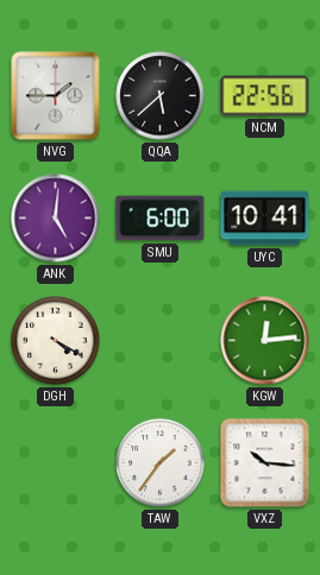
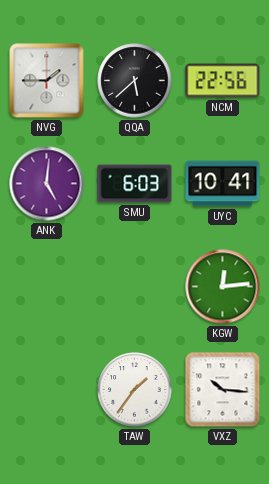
SMU: 6:00 -> 6:03 (135, 184)
DGH: 4:20 -> none (56, 341)
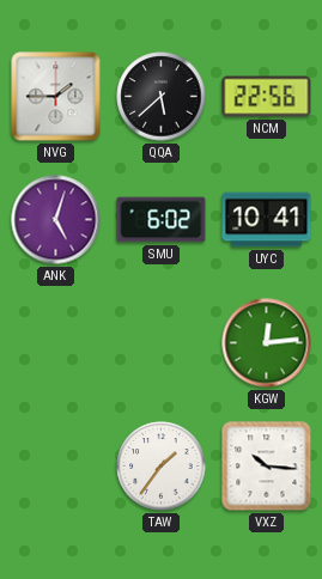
ANK: 5:01 -> 5:03 (56, 220)
SMU: 6:03 -> 6:02 (162, 220)
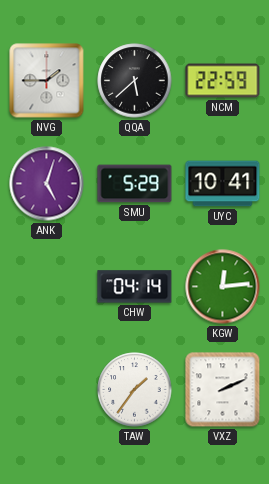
NCM: 22:56 -> 22:59 (223, 81)
SMU: 6:02 -> 5:29 (135, 184)
CHW: none -> 04:14 (135, 287)
VXZ: 10:16 -> 2:11 (223, 390)
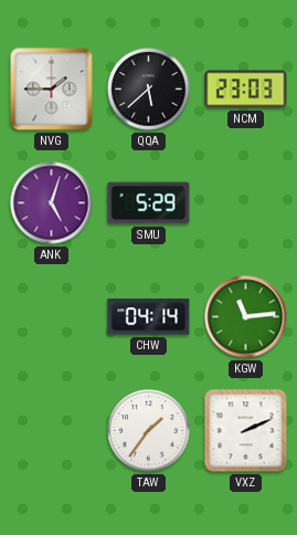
NCM: 22:59 -> 23:03 (246, 90)
UYC: 10:41 -> none (223, 184)
KGW: 12:14 -> 11:14 (246, 317)
